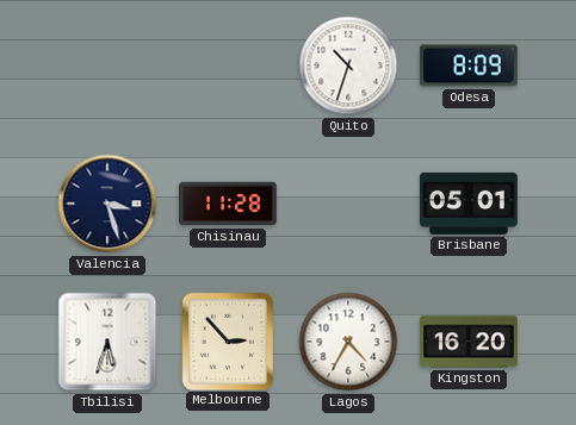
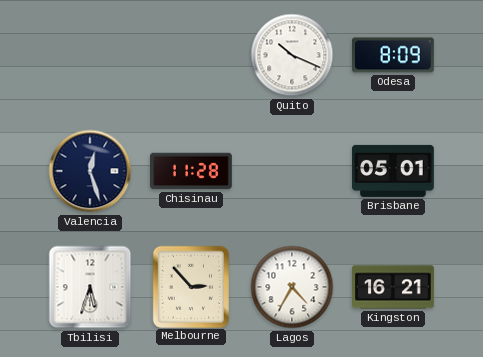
Quito: 10:33 -> 10:19 (292, 55)
Valencia: 3:27 -> 12:27 (90, 171)
Kingston: 16:20 -> 16:21 (394, 287)
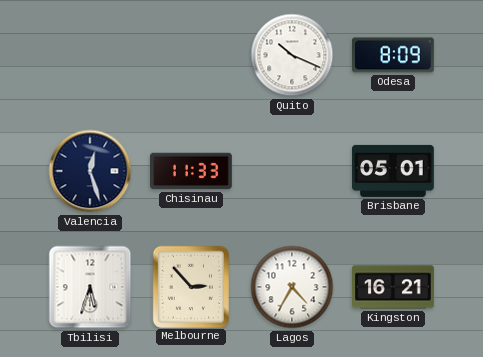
Chisinau: 11:28 -> 11:33 (192, 171)
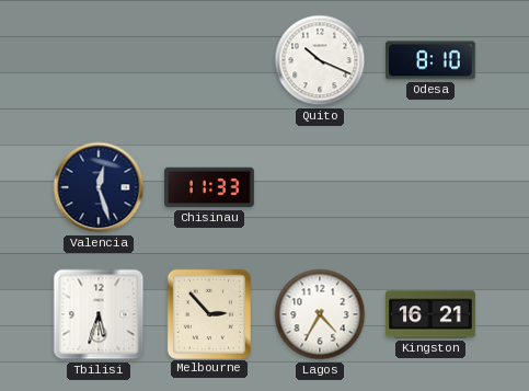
Odesa: 8:09 -> 8:10 (432, 60)
Brisbane: 05:01 -> none (394, 171)
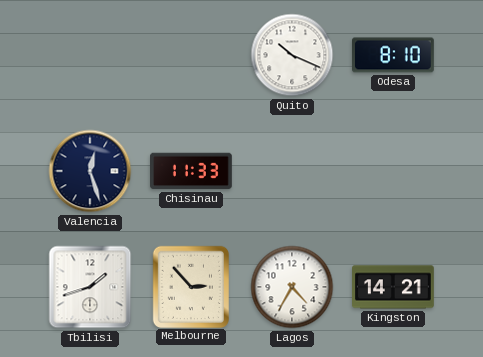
Tbilisi: 5:33 -> 1:42 (90, 287)
Kingston: 16:21 -> 14:21 (394, 287)
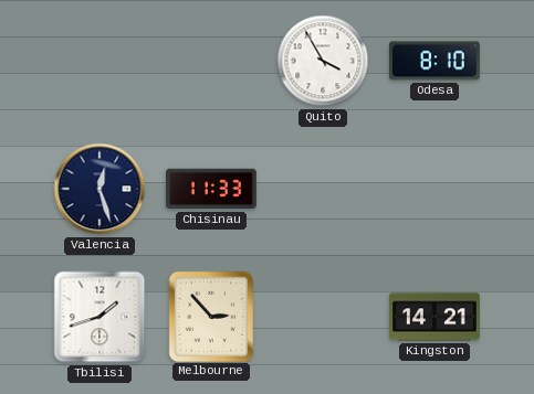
Quito: 10:19 -> 3:55 (323, 61)
Lagos: 4:35 -> none (292, 287)
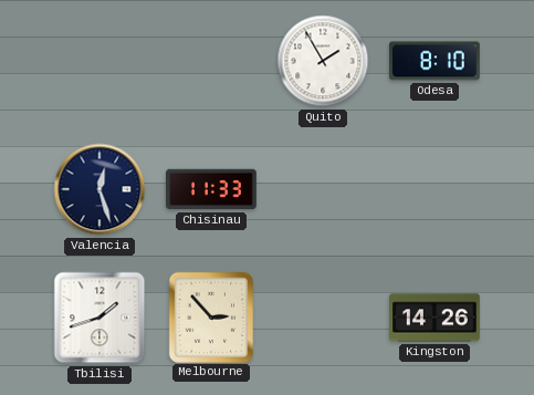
Quito: 3:55 -> 1:55 (323, 61)
Kingston: 14:21 -> 14:26 (436, 318)
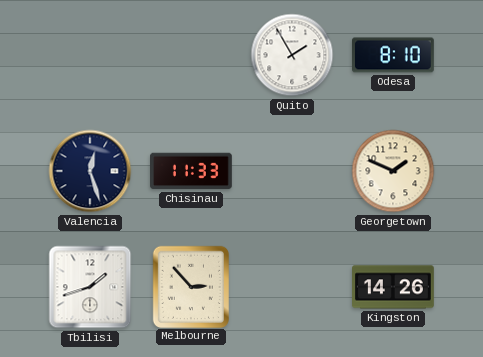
Georgetown: none -> 1:49 (393, 171)
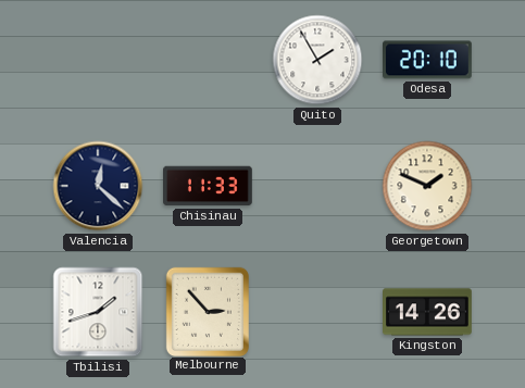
Odesa: 8:10 -> 20:10 (428, 60)
Valencia: 12:27 -> 12:22 (98, 186)
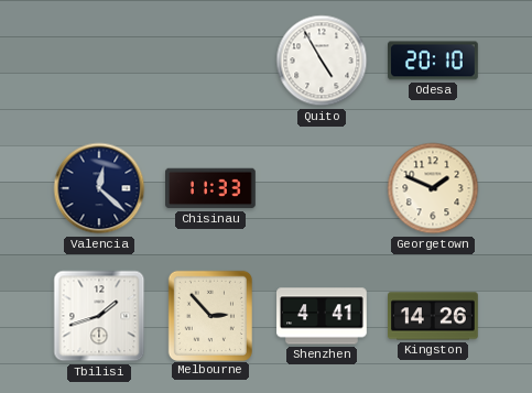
Quito: 1:55 -> 4:55 (322, 61)
Shenzhen: none -> 4:41 (323, 316)
